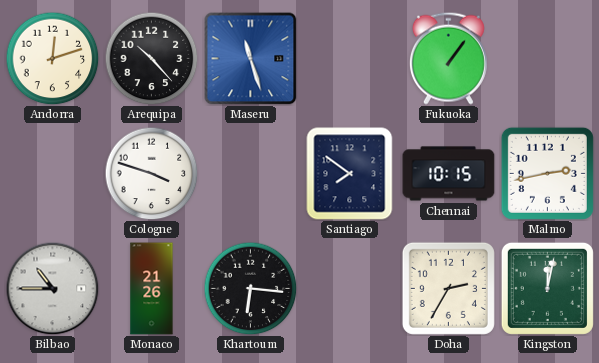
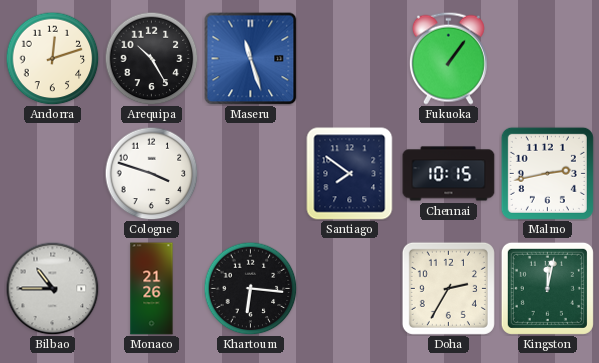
Arequipa: 10:23 -> 10:25 (151, 58)
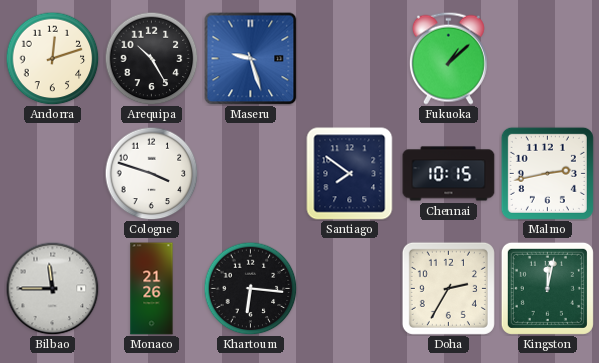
Maseru: 11:27 -> 9:27 (250, 58)
Fukuoka: 1:06 -> 1:08 (448, 58)
Bilbao: 10:45 -> 11:45 (52, 288)
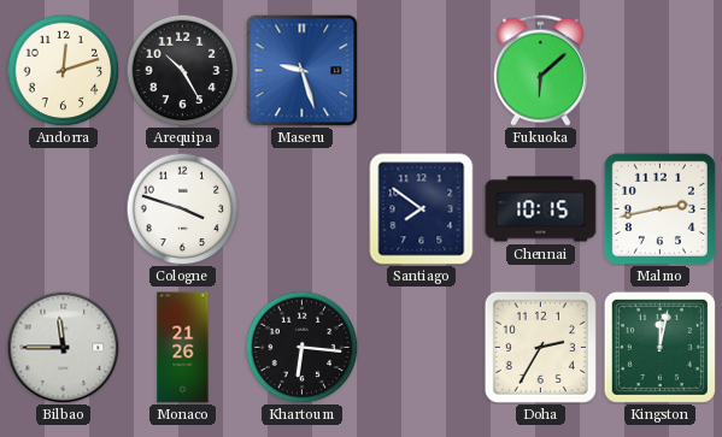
Fukuoka: 1:08 -> 6:08 (540, 70)
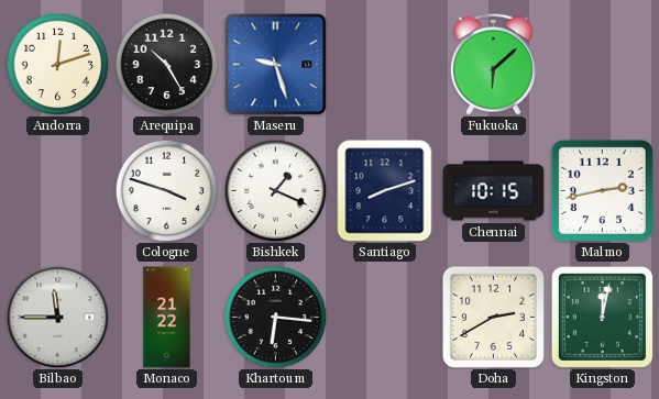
Bishkek: none -> 1:19 (275, 190)
Santiago: 7:51 -> 8:12 (385, 191)
Monaco: 21:26 -> 21:22 (167, 318)
Doha: 2:35 -> 2:40 (493, 317)
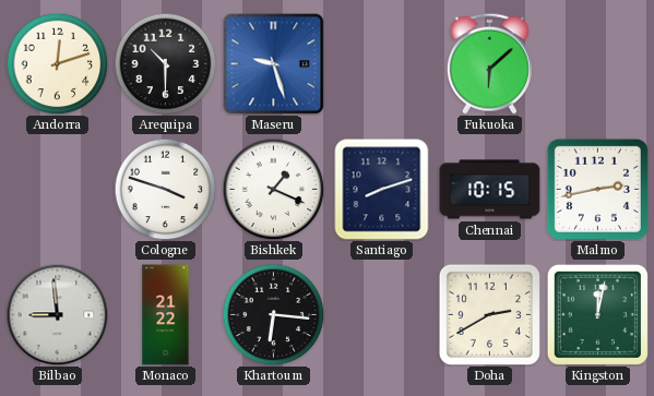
Arequipa: 10:25 -> 10:30 (165, 63)
Bilbao: 11:45 -> 8:59 (57, 314)
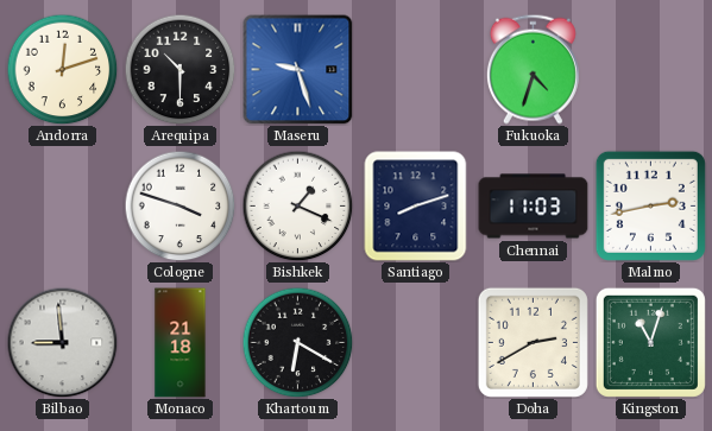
Fukuoka: 6:08 -> 4:33 (533, 69)
Chennai: 10:15 -> 11:03 (534, 207)
Monaco: 21:22 -> 21:18 (181, 343)
Khartoum: 6:16 -> 6:20 (297, 342)
Kingston: 12:02 -> 11:03 (650, 342)
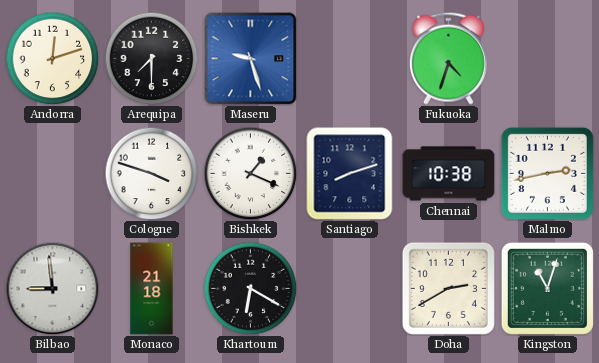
Arequipa: 10:30 -> 7:30 (151, 58)
Chennai: 11:03 -> 10:38 (449, 174)
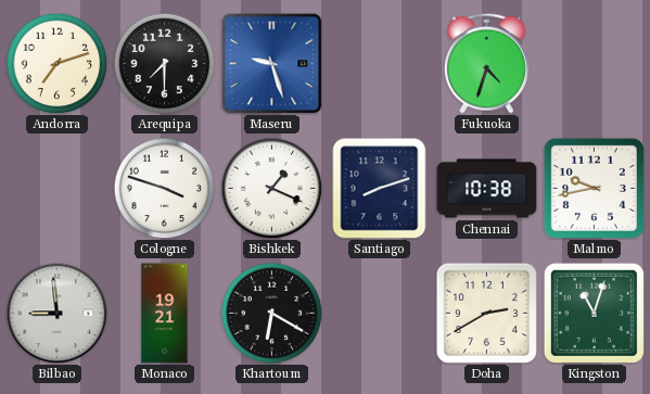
Andorra: 12:12 -> 7:12 (56, 63)
Malmo: 2:43 -> 9:43 (594, 188)
Monaco: 21:18 -> 19:21 (165, 314)
